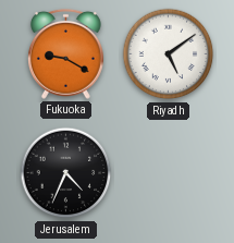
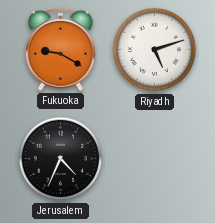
Riyadh: 5:09 -> 5:12 (155, 50)
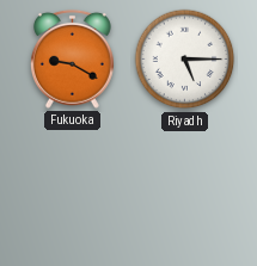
Riyadh: 5:12 -> 5:15 (185, 60)
Jerusalem: 4:34 -> none (61, 159)
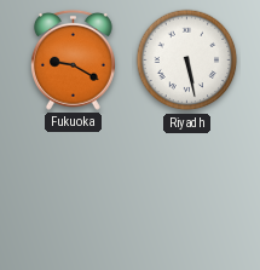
Riyadh: 5:15 -> 5:28 (187, 61)
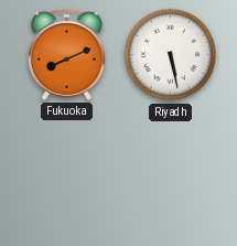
Fukuoka: 9:20 -> 8:11 (66, 54)
